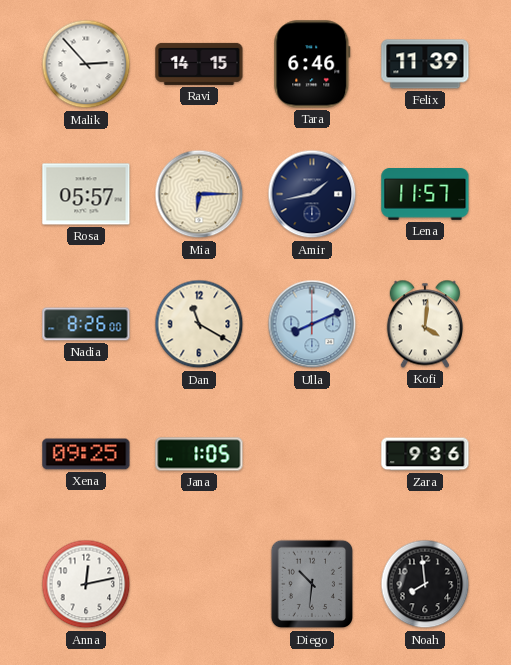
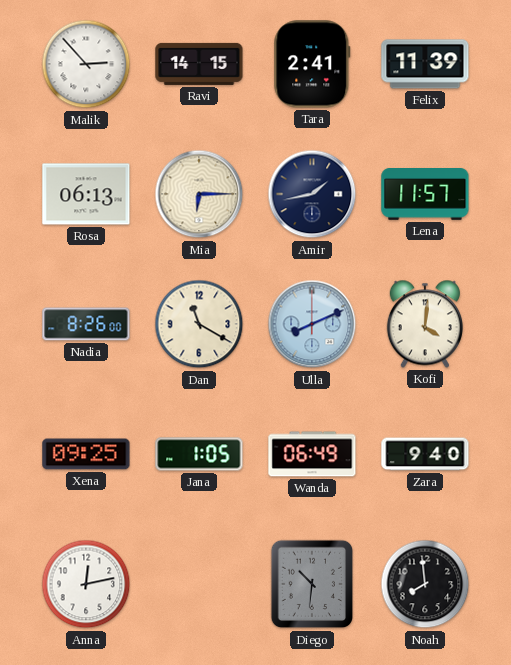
Tara: 6:46 -> 2:41 (312, 64)
Rosa: 05:57 -> 06:13 (86, 194)
Wanda: none -> 06:49 (312, 454)
Zara: 9:36 -> 9:40 (425, 454)
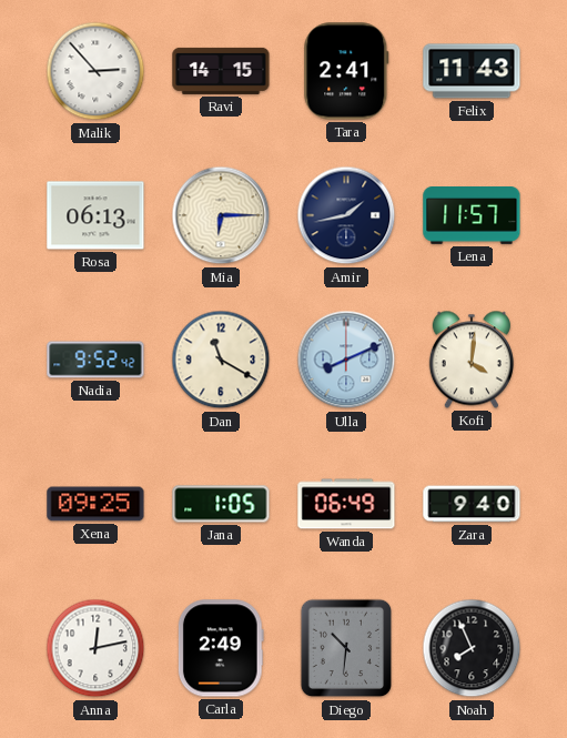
Felix: 11:39 -> 11:43 (472, 71)
Nadia: 8:26 -> 9:52 (95, 360)
Carla: none -> 2:49 (221, 648)
Noah: 7:59 -> 7:56 (472, 648)
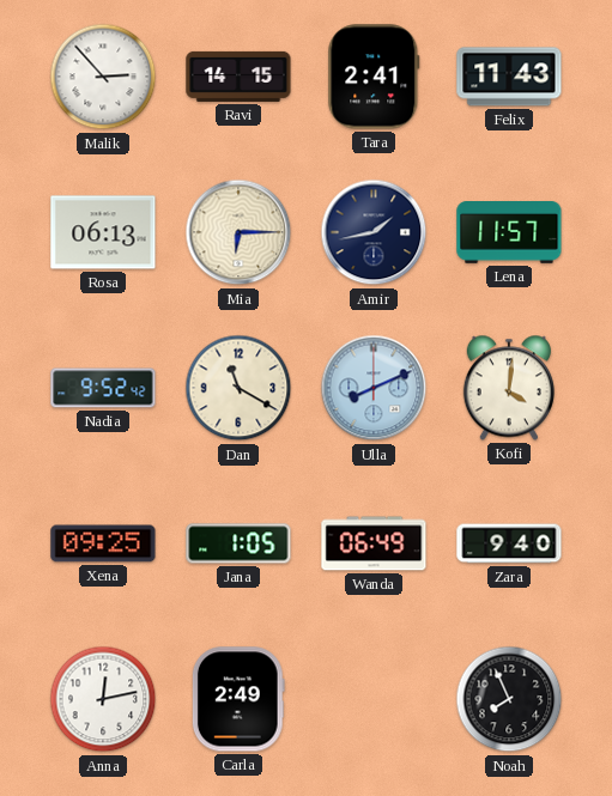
Diego: 10:31 -> none (346, 648)
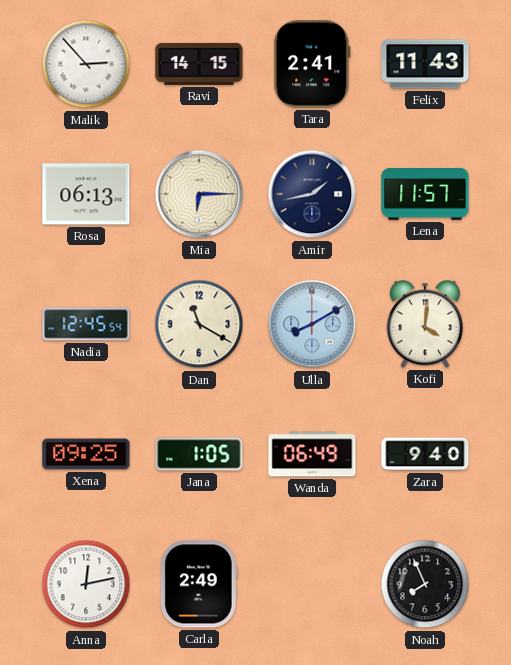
Nadia: 9:52 -> 12:45 (86, 324)
Ulla: 8:11 -> 8:10 (312, 324)
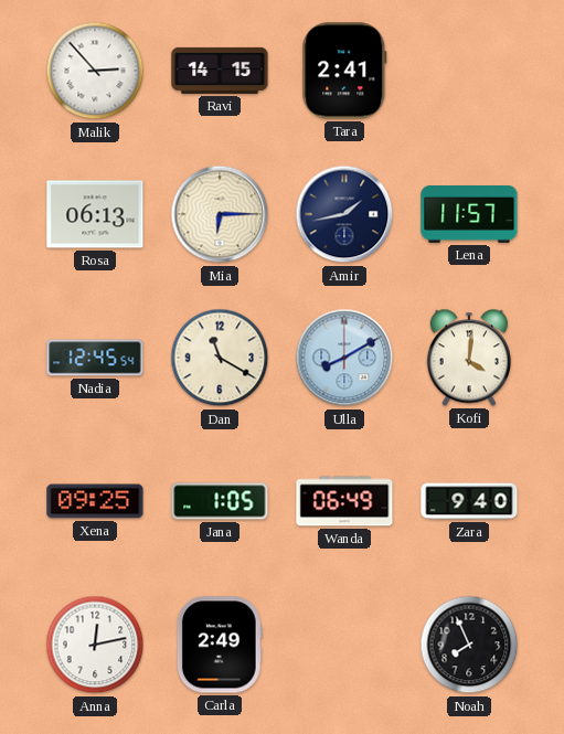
Felix: 11:43 -> none (425, 64)
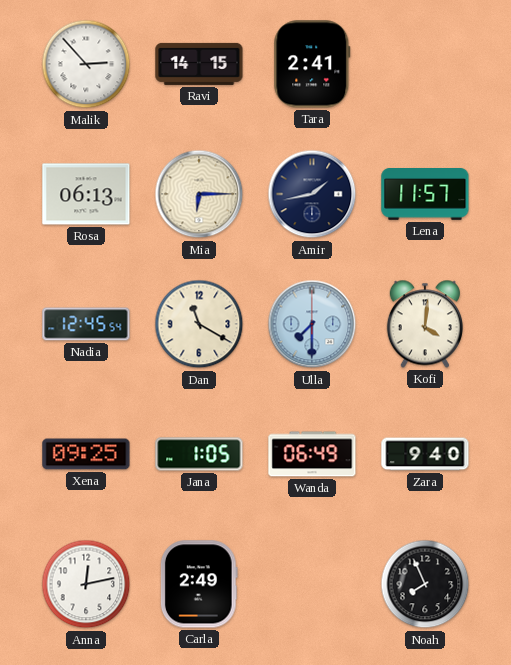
Ulla: 8:10 -> 7:30 (312, 324)
